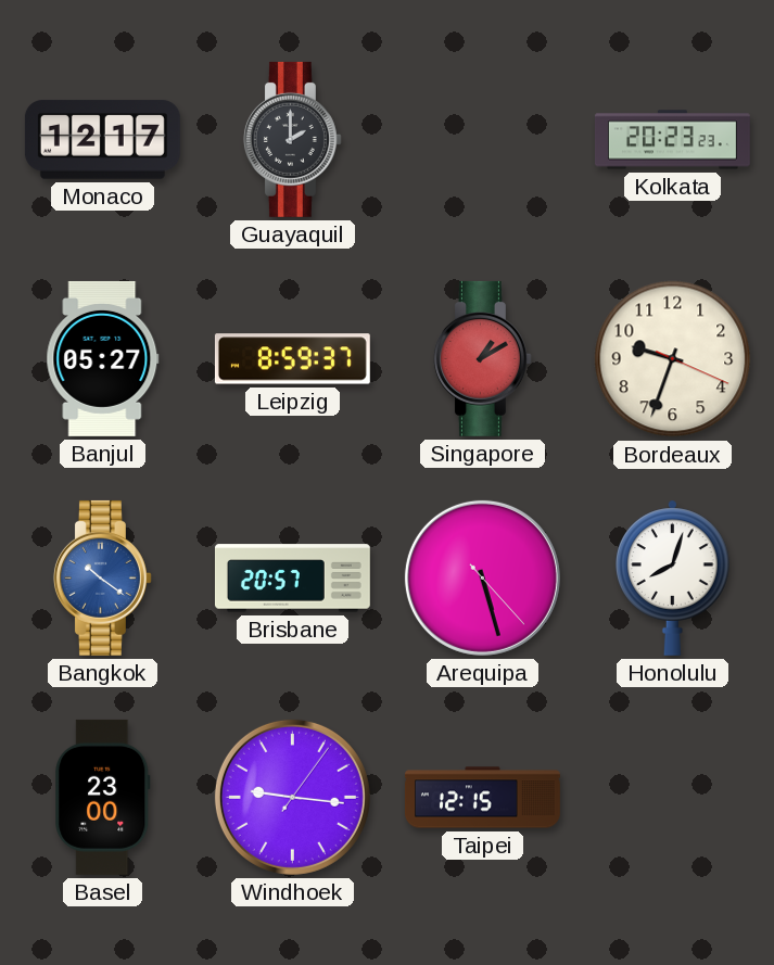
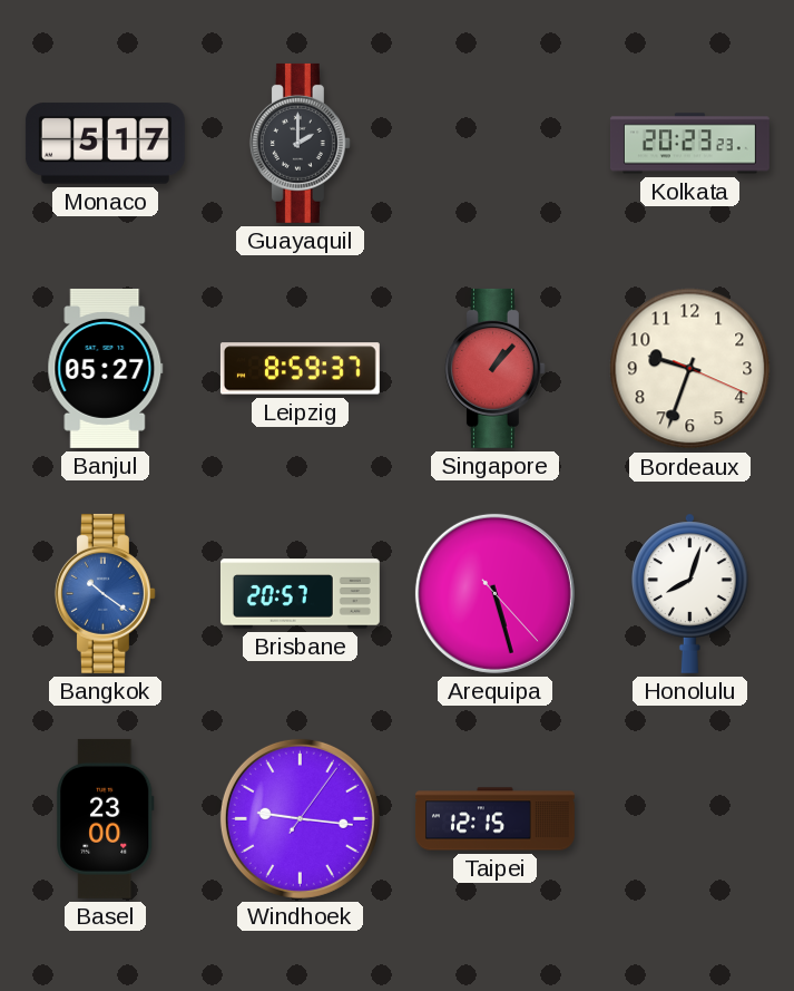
Monaco: 12:17 -> 5:17 (105, 144)
Singapore: 1:10 -> 1:07 (494, 368)
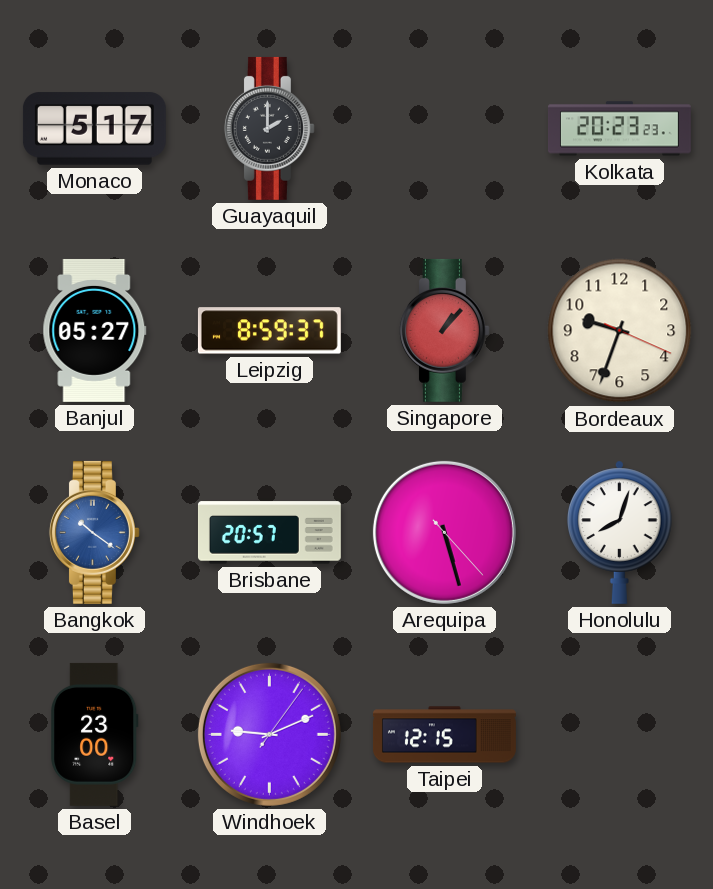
Windhoek: 9:16 -> 9:11 (269, 734)
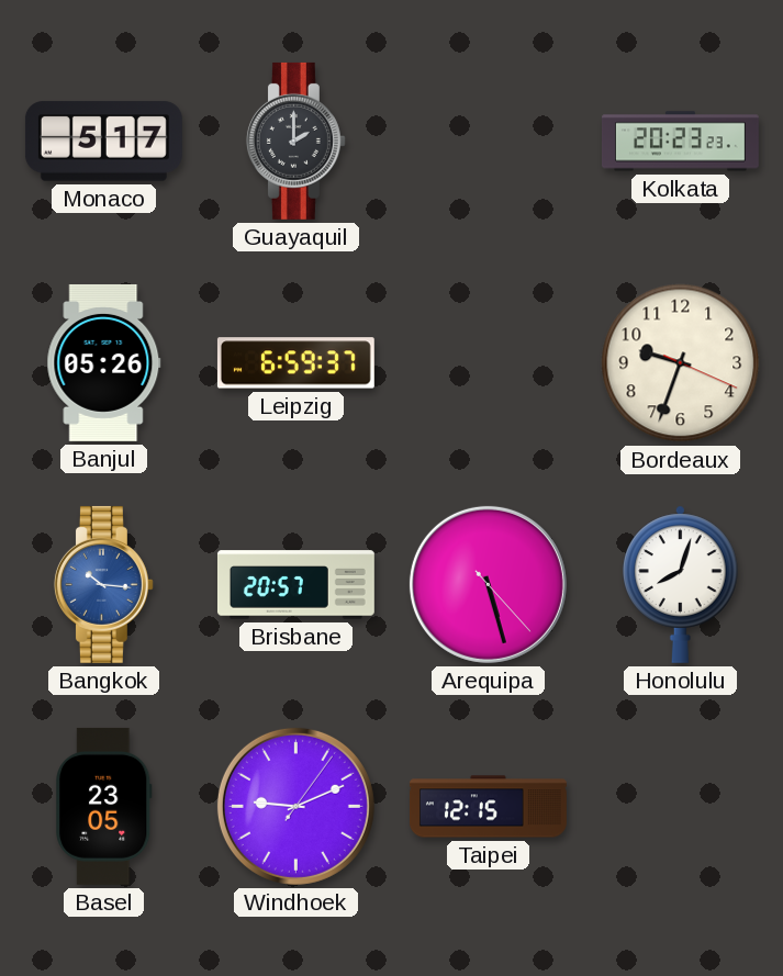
Banjul: 05:27 -> 05:26 (104, 362)
Leipzig: 8:59 -> 6:59 (295, 363)
Singapore: 1:07 -> none (444, 330)
Bangkok: 10:21 -> 10:16 (103, 584)
Basel: 23:00 -> 23:05 (104, 806)
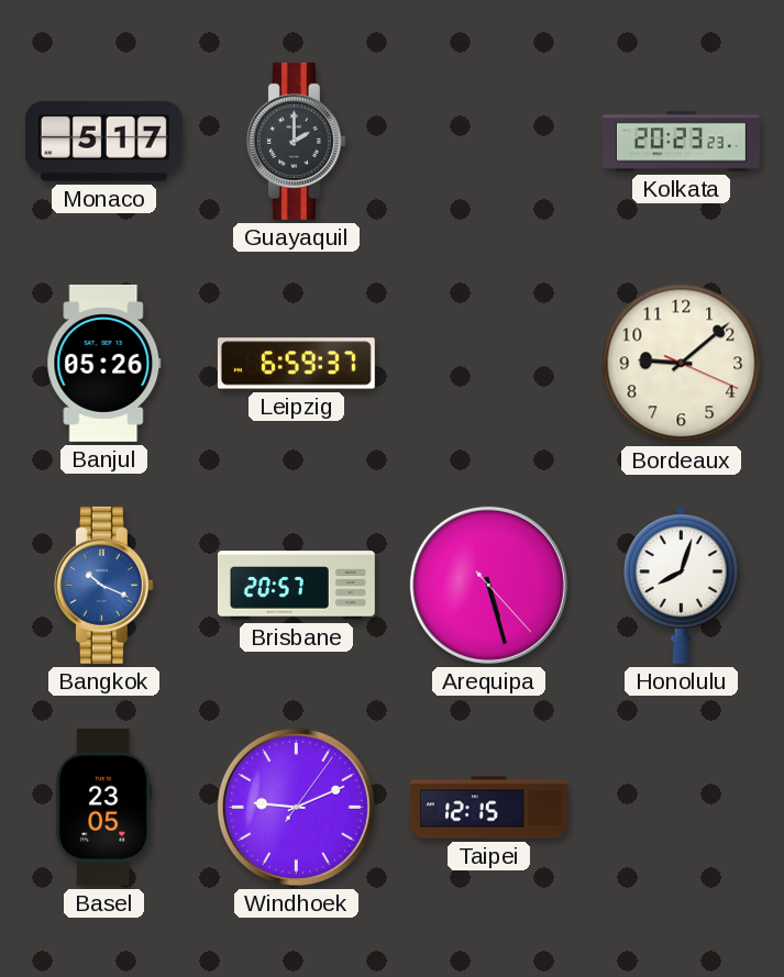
Bordeaux: 9:33 -> 9:08 (682, 364)
Bangkok: 10:16 -> 10:19 (103, 585)
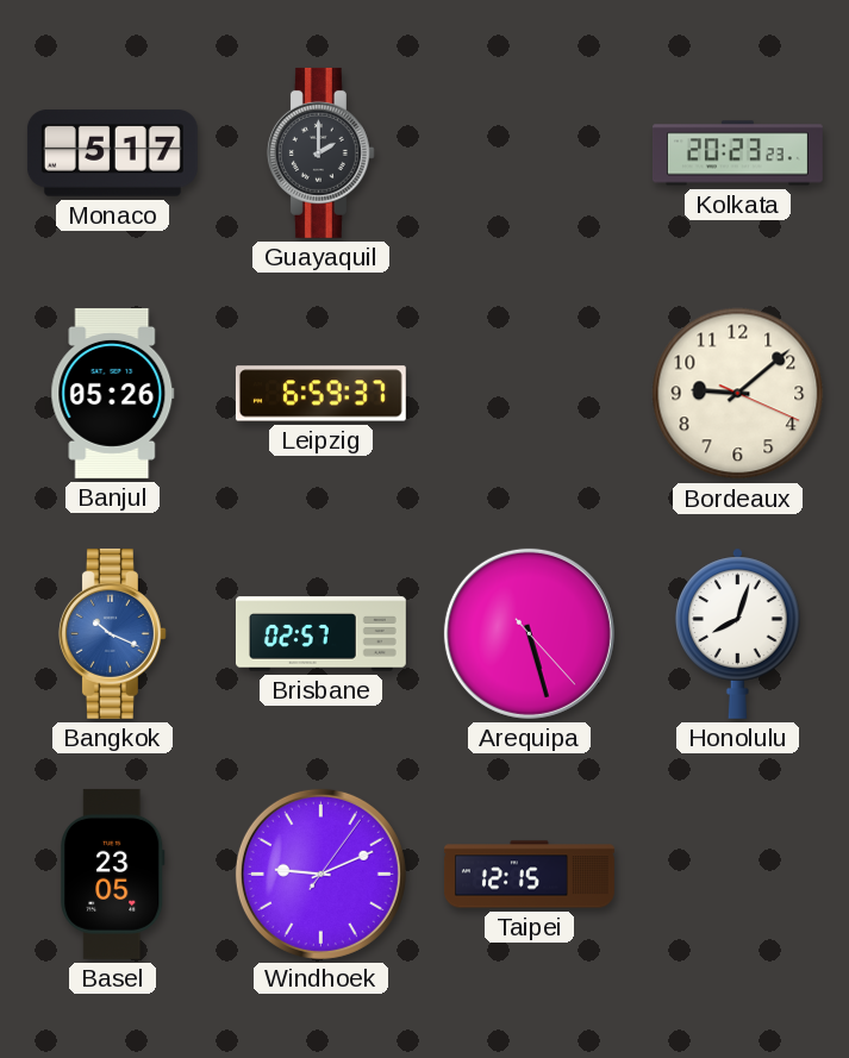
Brisbane: 20:57 -> 02:57 (320, 634)
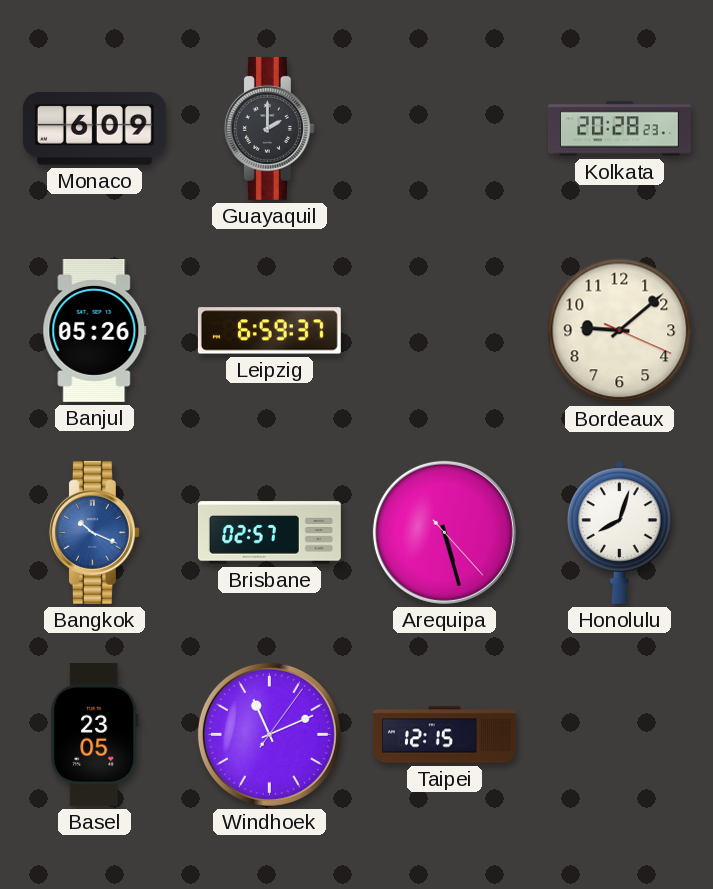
Monaco: 5:17 -> 6:09 (94, 129)
Kolkata: 20:23 -> 20:28 (619, 129)
Windhoek: 9:11 -> 11:11 (269, 734)
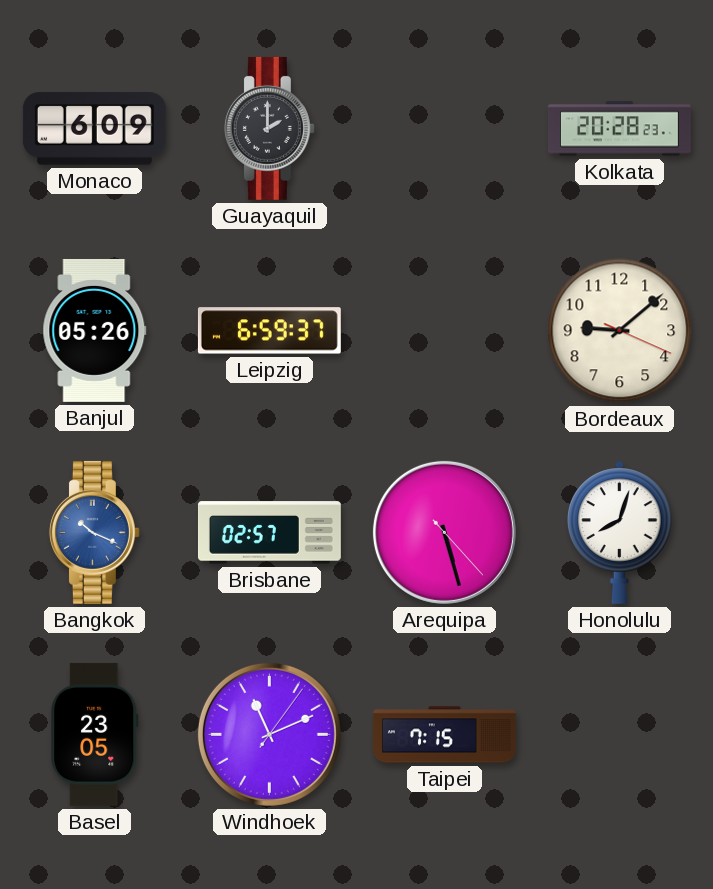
Taipei: 12:15 -> 7:15 (444, 735)
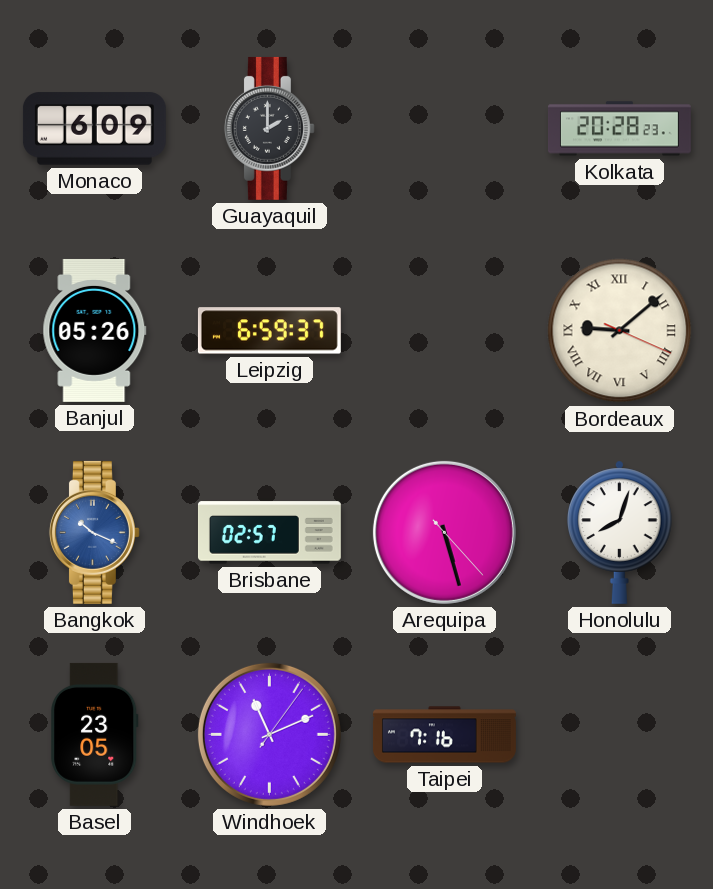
Bordeaux numerals: Arabic -> Roman (620, 331)
Taipei: 7:15 -> 7:16 (444, 735)
